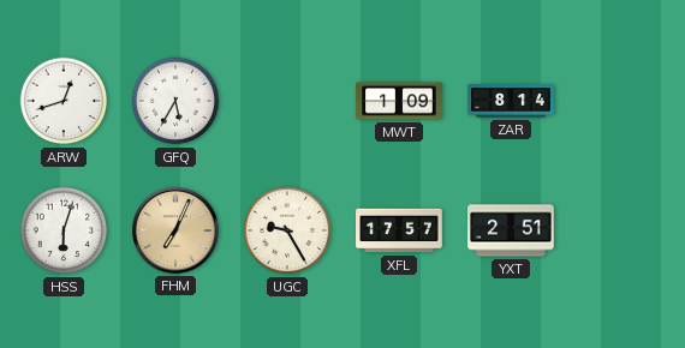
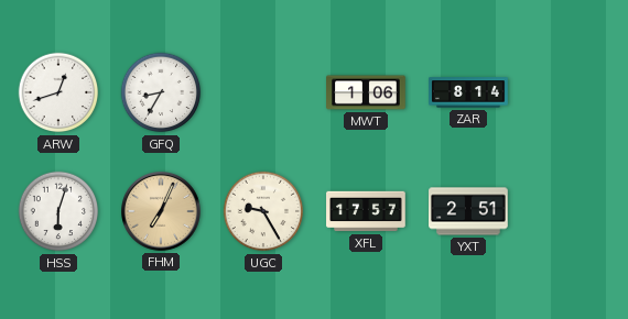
GFQ: 5:35 -> 8:35 (161, 92)
MWT: 1:09 -> 1:06 (366, 92)
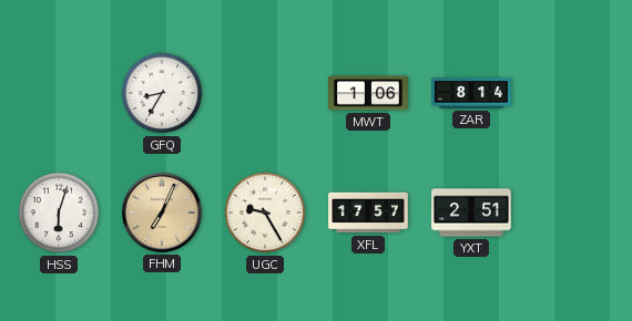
ARW: 12:42 -> none (58, 92)
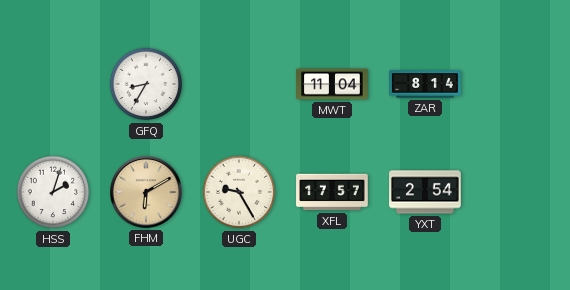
MWT: 1:06 -> 11:04 (332, 84)
HSS: 6:03 -> 2:03 (53, 192)
FHM: 7:04 -> 6:10 (147, 193)
YXT: 2:51 -> 2:54 (425, 192)
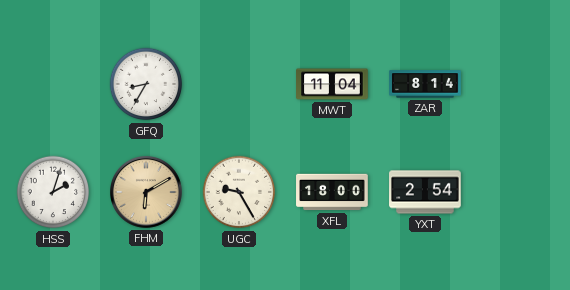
XFL: 17:57 -> 18:00 (332, 192)
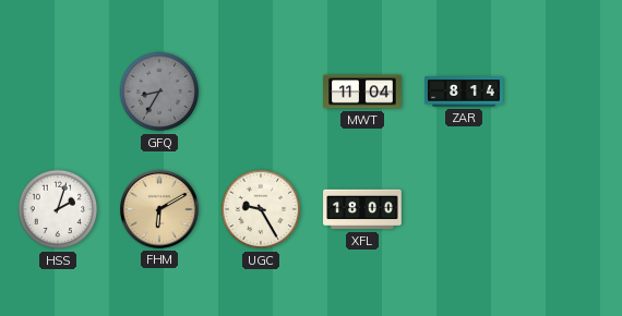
GFQ dial: white -> grey (159, 92)
YXT: 2:54 -> none (425, 192)
